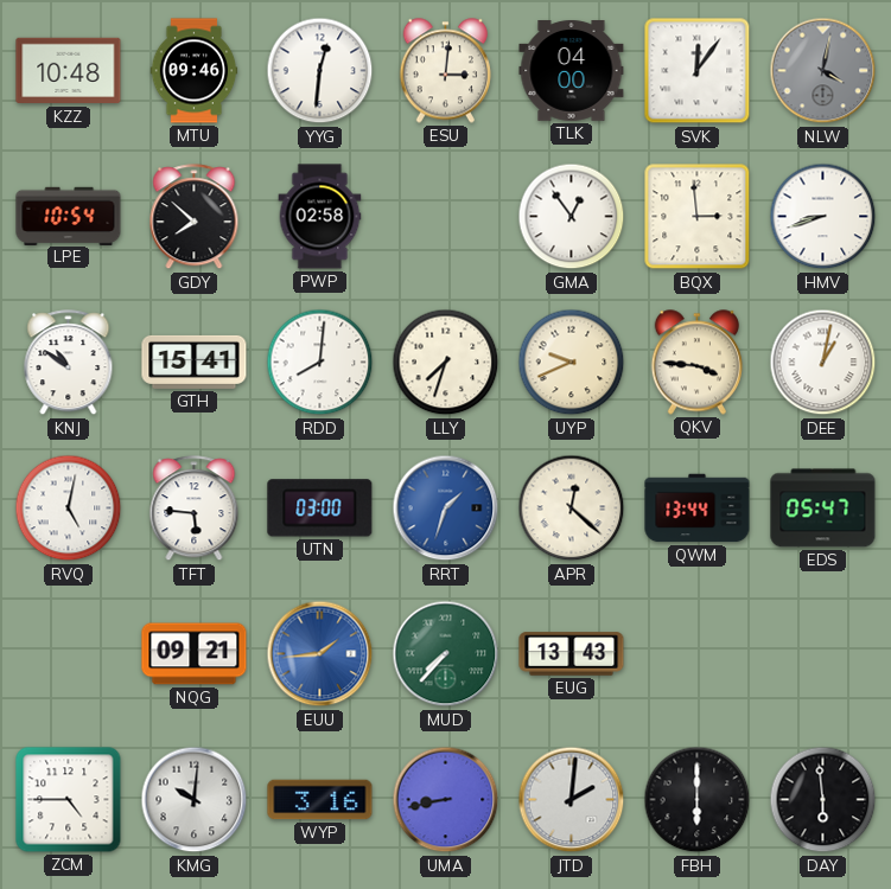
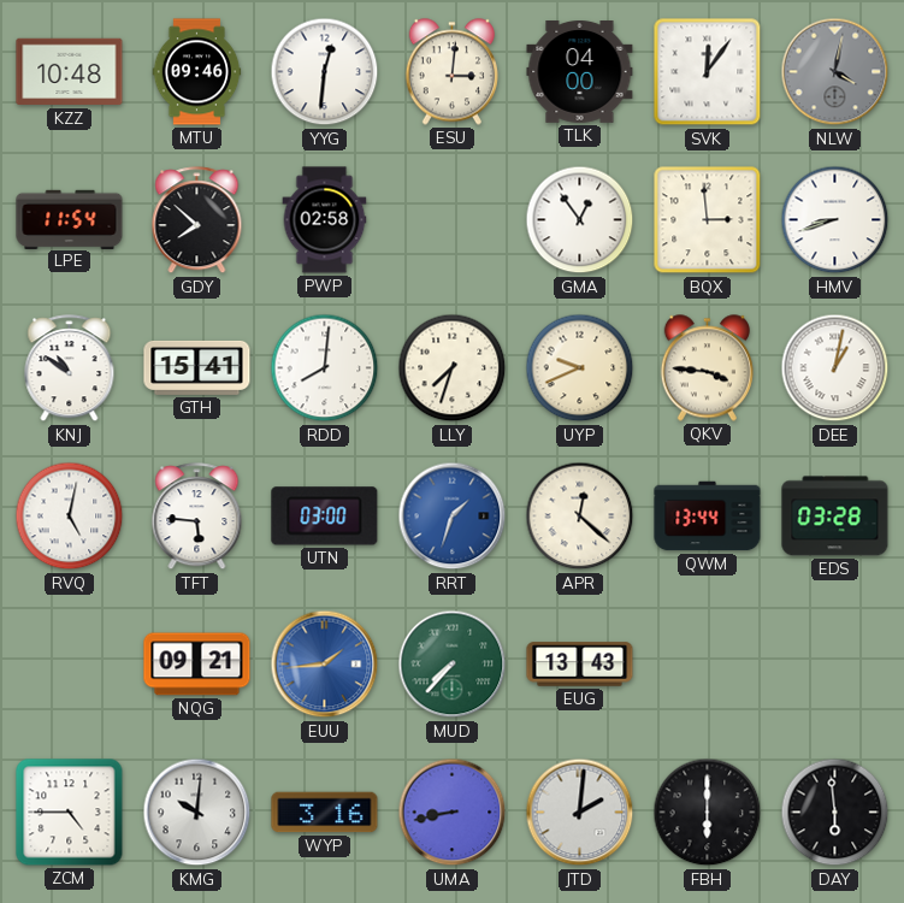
LPE: 10:54 -> 11:54 (70, 219)
EDS: 05:47 -> 03:28 (835, 517)
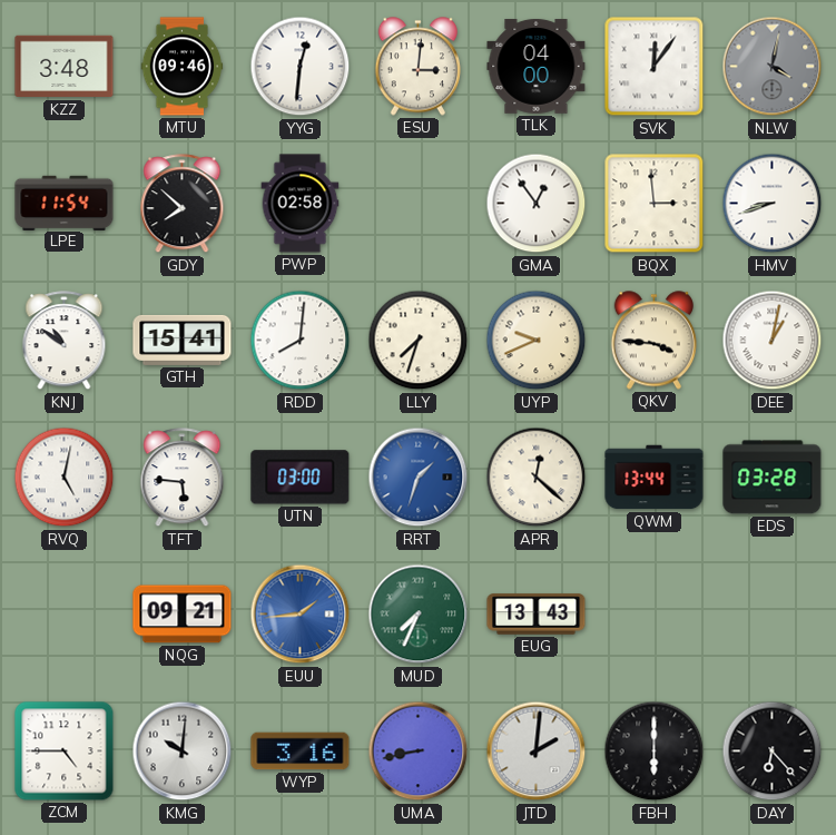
KZZ: 10:48 -> 3:48 (65, 67)
MUD: 7:37 -> 7:34 (419, 615)
DAY: 5:59 -> 6:23 (773, 751)
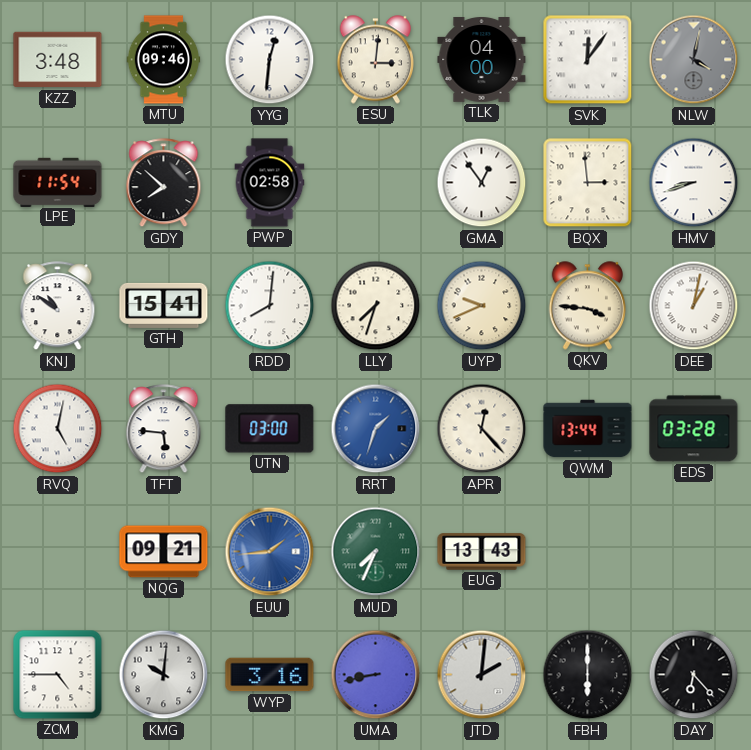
APR: 12:22 -> 12:23 (482, 429)
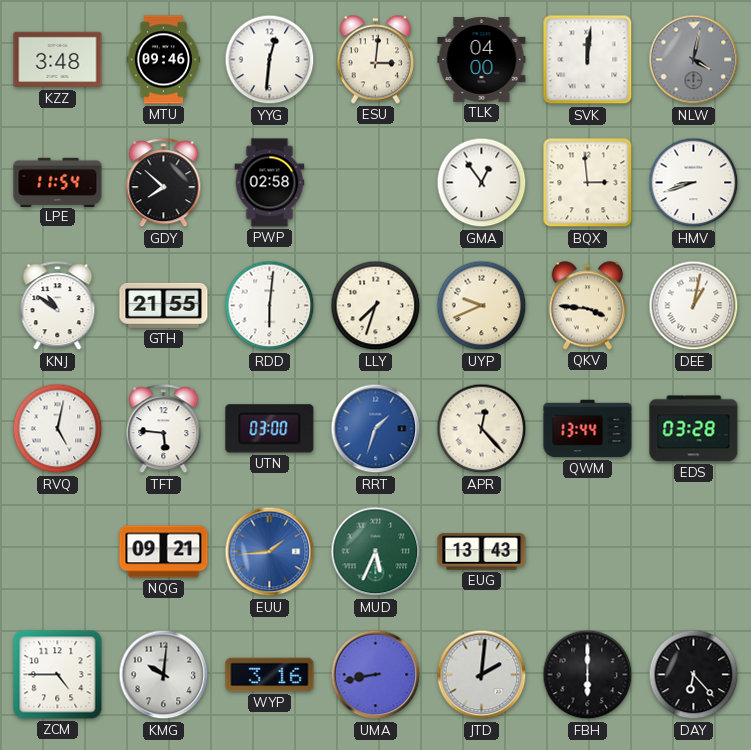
SVK: 12:06 -> 12:01 (588, 60)
GTH: 15:41 -> 21:55 (164, 305)
RDD: 8:01 -> 6:01 (270, 306)
MUD: 7:34 -> 5:34 (376, 552)
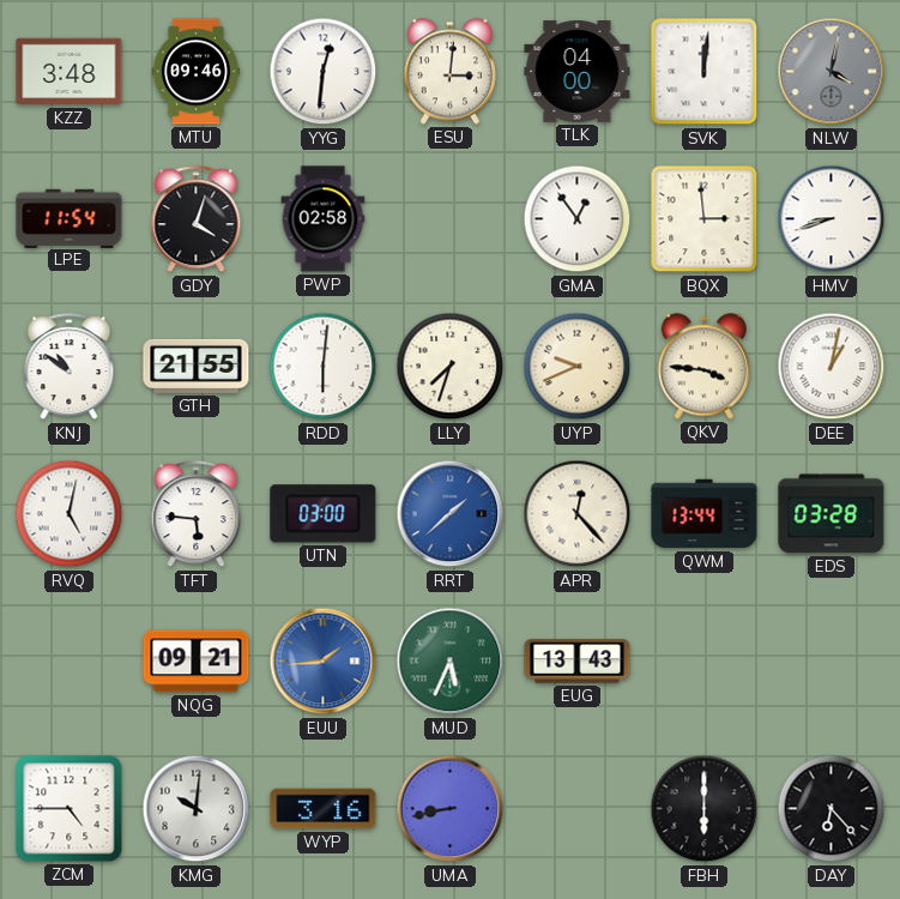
GDY: 7:52 -> 4:03 (197, 219)
RRT: 1:33 -> 1:38 (451, 514)
JTD: 2:01 -> none (482, 675)
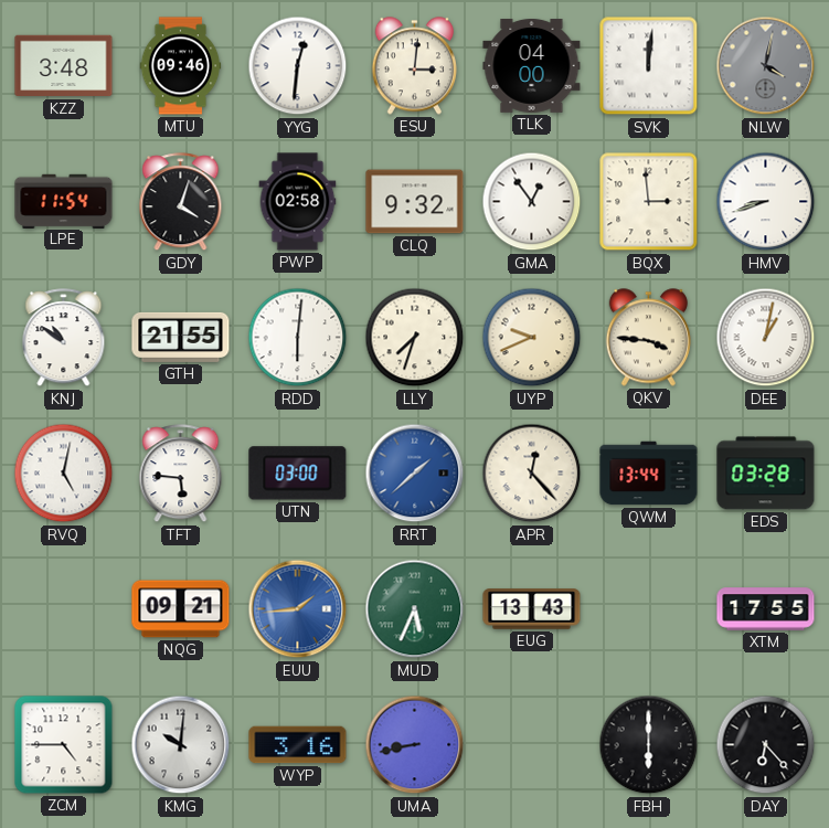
CLQ: none -> 9:32 (415, 202)
XTM: none -> 17:55 (766, 609)
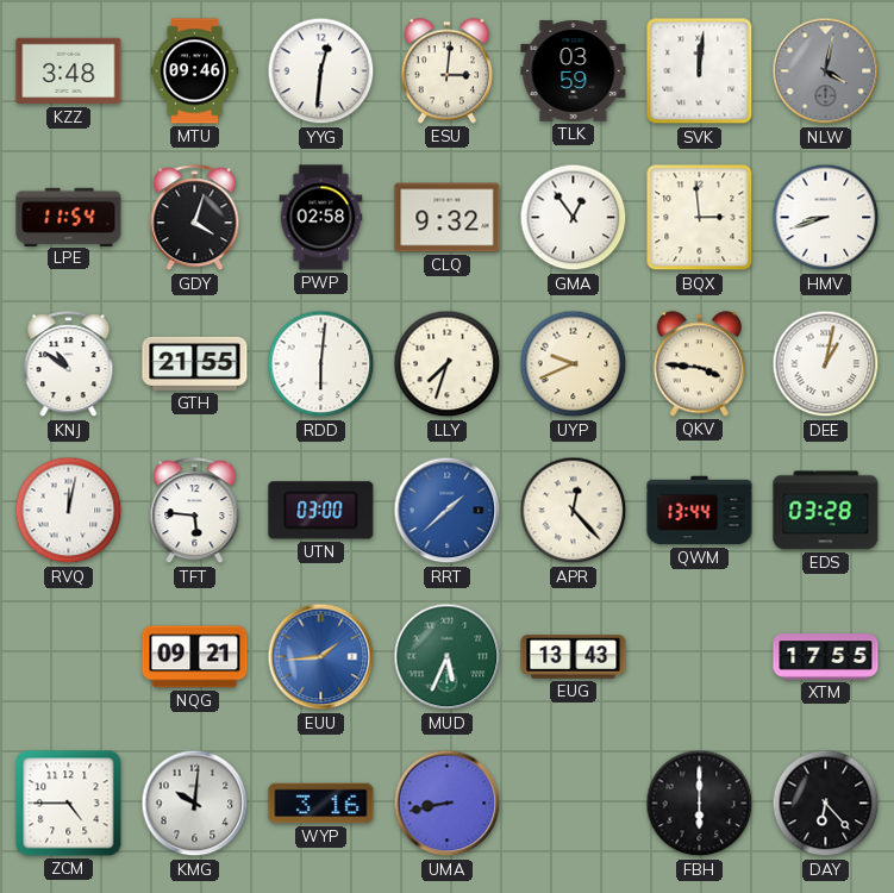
TLK: 04:00 -> 03:59 (574, 71)
RVQ: 5:02 -> 12:02 (69, 511)
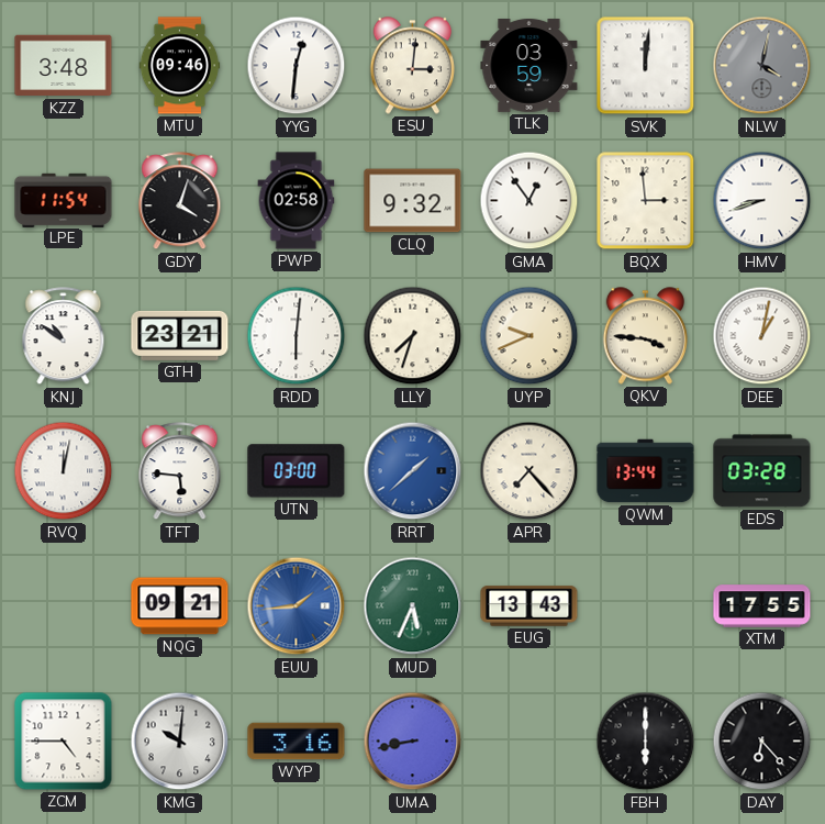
GTH: 21:55 -> 23:21 (180, 335)
APR: 12:23 -> 7:23 (529, 471)
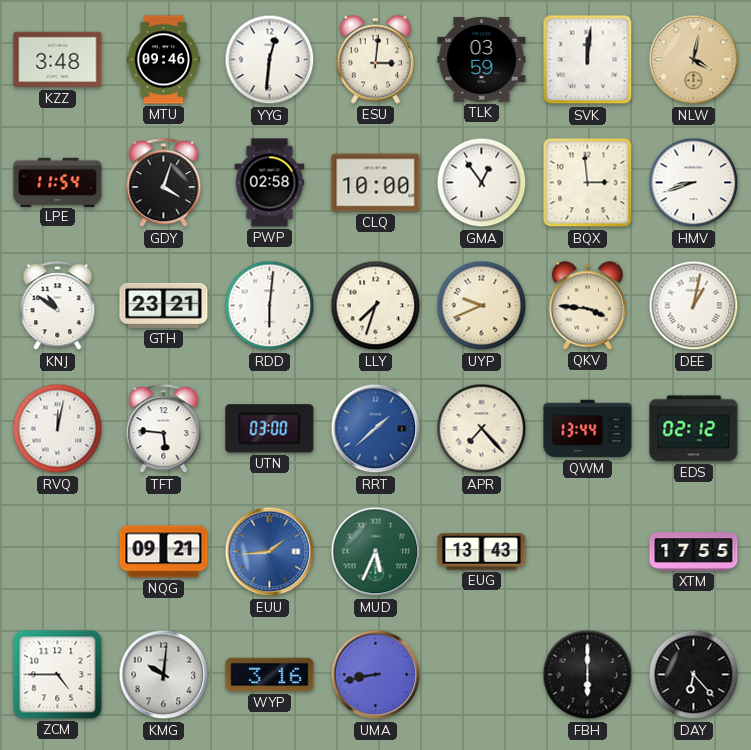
NLW dial: grey -> champagne (694, 60)
CLQ: 9:32 -> 10:00 (376, 183)
EDS: 03:28 -> 02:12 (694, 429)
